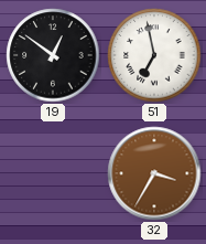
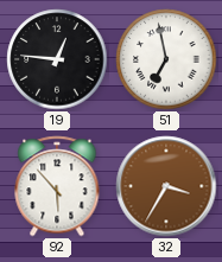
19: 12:51 -> 12:46 (57, 59)
92: none -> 5:53 (57, 186)
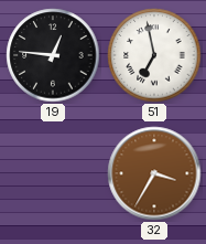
92: 5:53 -> none (57, 186)
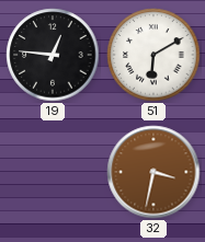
51: 6:58 -> 6:10 (153, 55)
32: 3:35 -> 3:32 (153, 172)
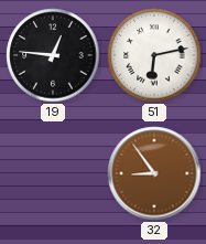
51: 6:10 -> 6:13 (154, 55)
32: 3:32 -> 8:54 (154, 173)
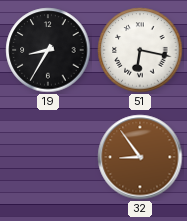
19: 12:46 -> 8:35 (48, 50)
51: 6:13 -> 6:17 (140, 50)
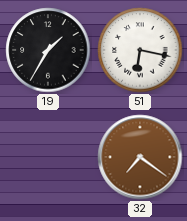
19: 8:35 -> 1:35 (48, 50)
32: 8:54 -> 7:21 (140, 157)
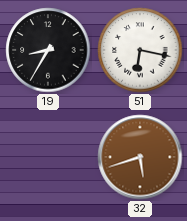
19: 1:35 -> 8:35 (48, 50)
32: 7:21 -> 5:42 (140, 157)
